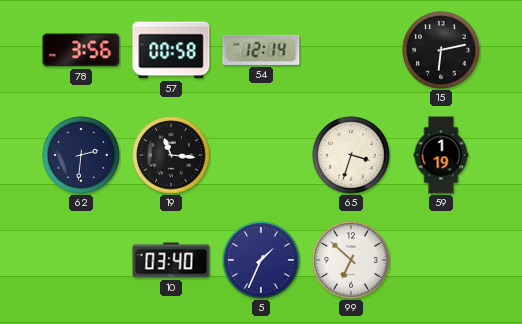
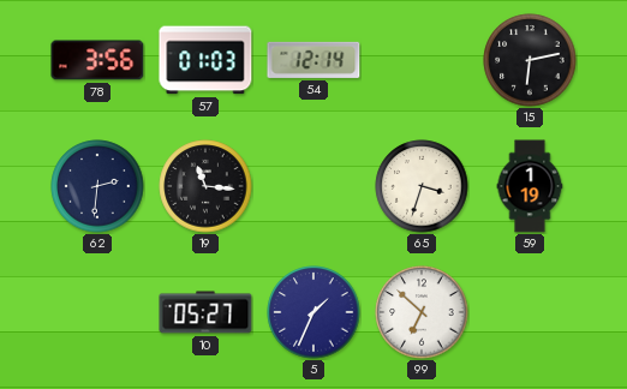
57: 00:58 -> 01:03 (205, 60)
10: 03:40 -> 05:27 (205, 312)
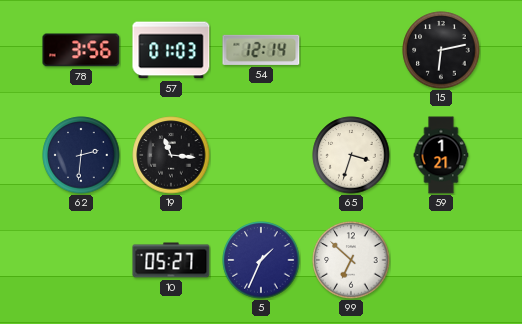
59: 1:19 -> 1:21 (441, 155)
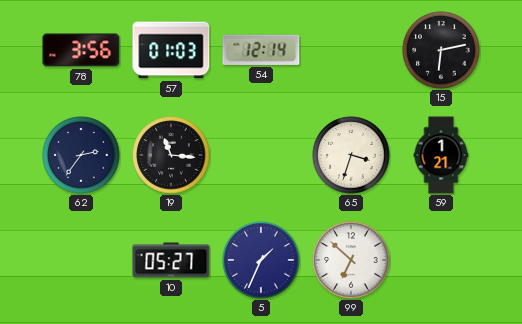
62: 2:31 -> 2:36 (81, 155)
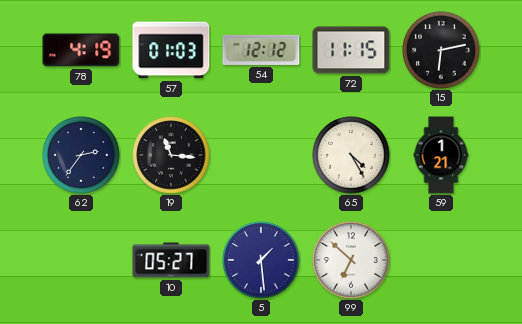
78: 3:56 -> 4:19 (81, 50)
54: 12:14 -> 12:12 (261, 50)
72: none -> 11:15 (351, 50)
65: 3:33 -> 4:25 (351, 155)
5: 1:34 -> 1:29 (261, 260)
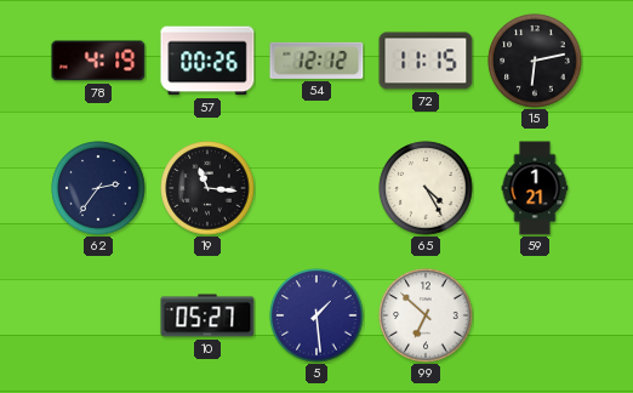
57: 01:03 -> 00:26 (207, 61)
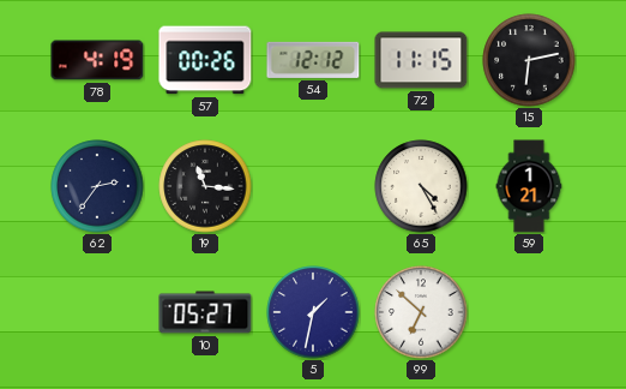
5: 1:29 -> 1:32 (313, 312)
